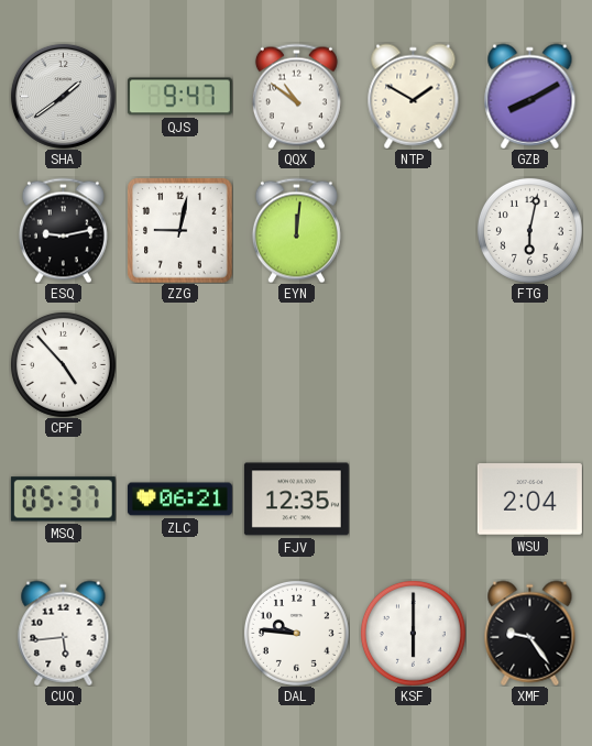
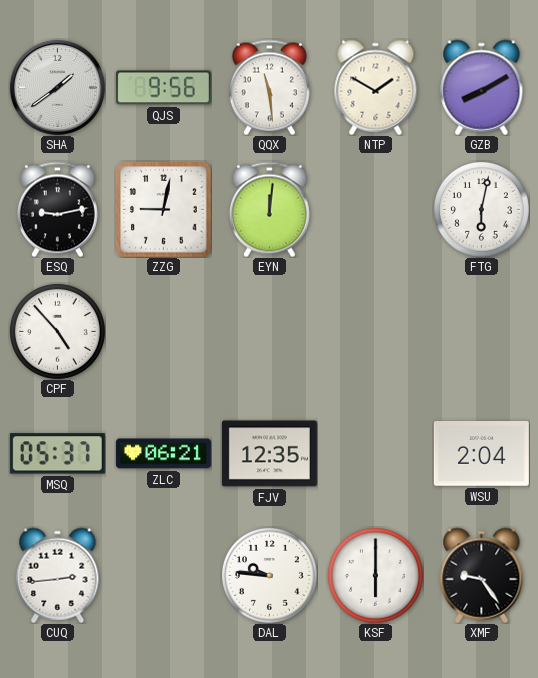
QJS: 9:47 -> 9:56 (163, 88)
QQX: 10:51 -> 11:29 (269, 87)
CUQ: 5:44 -> 2:44 (58, 575)
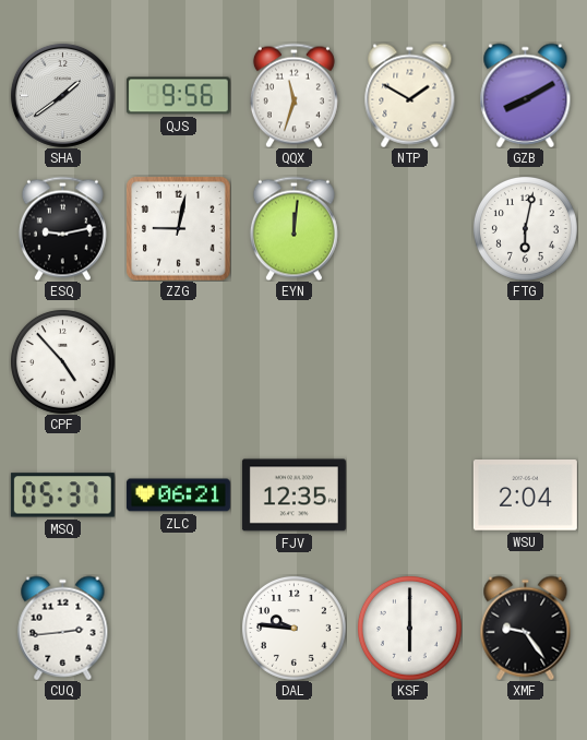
QQX: 11:29 -> 11:33 (293, 95)
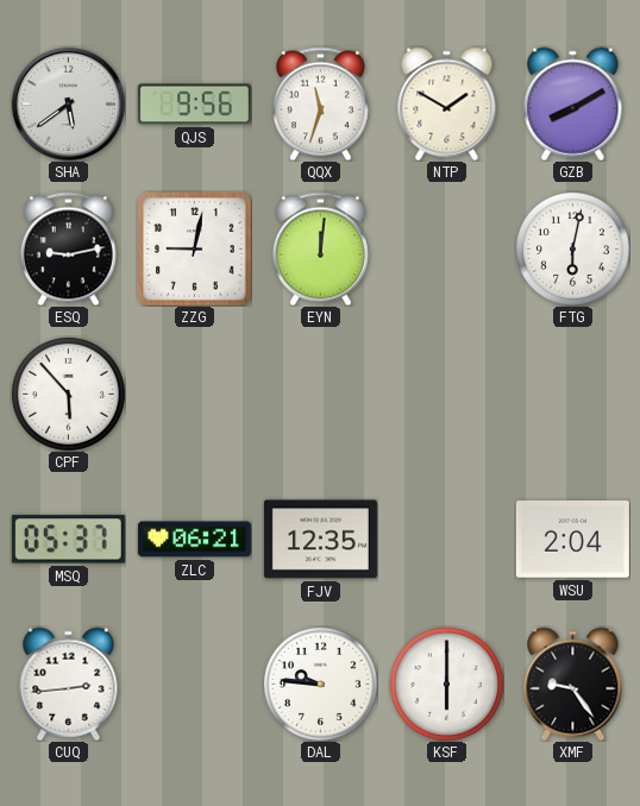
SHA: 1:39 -> 5:39 (68, 103)
CPF: 4:53 -> 5:53 (68, 393)
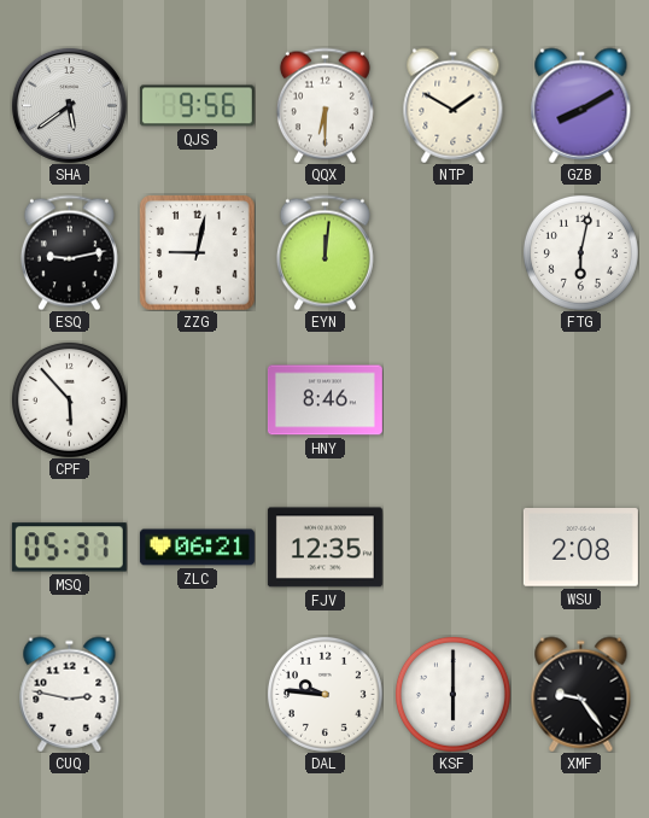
QQX: 11:33 -> 6:30 (324, 105)
HNY: none -> 8:46 (324, 401)
WSU: 2:04 -> 2:08 (580, 548)
CUQ: 2:44 -> 2:47 (70, 694)
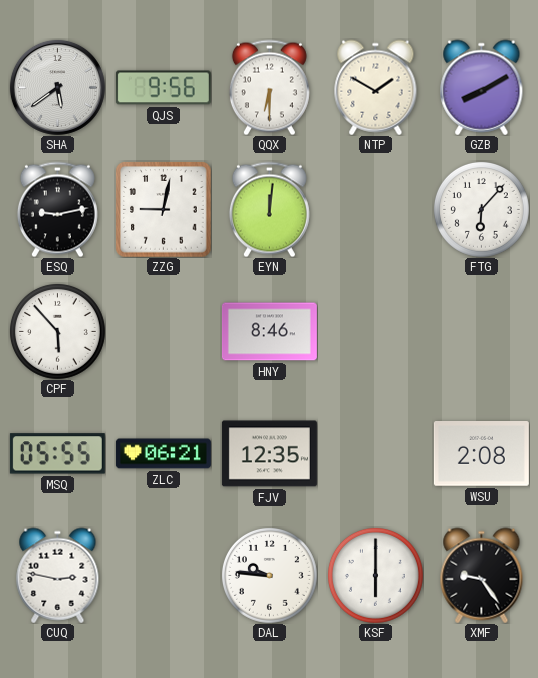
FTG: 6:02 -> 6:07 (481, 209)
MSQ: 05:37 -> 05:55 (57, 454)
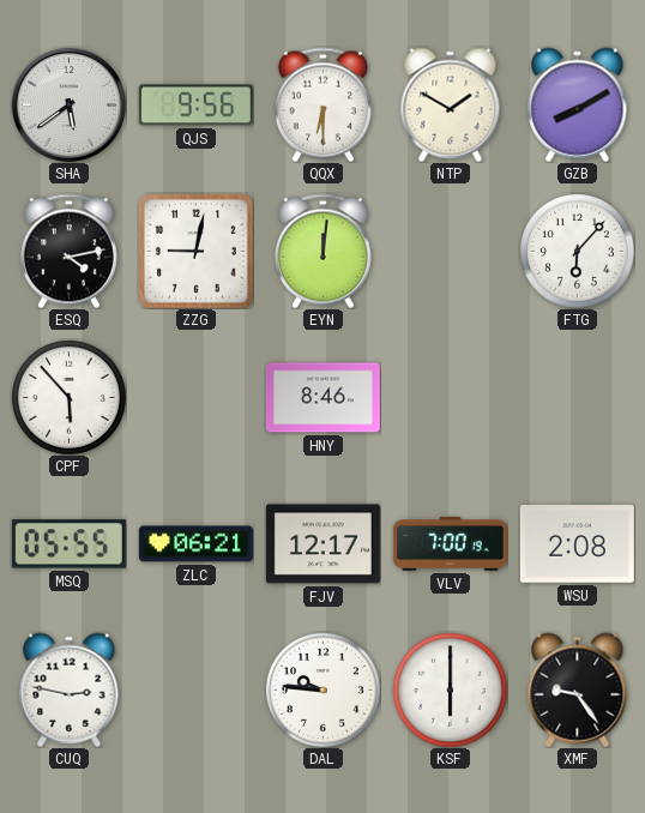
ESQ: 9:13 -> 4:13 (68, 251)
FJV: 12:35 -> 12:17 (322, 544)
VLV: none -> 7:00 (450, 544)
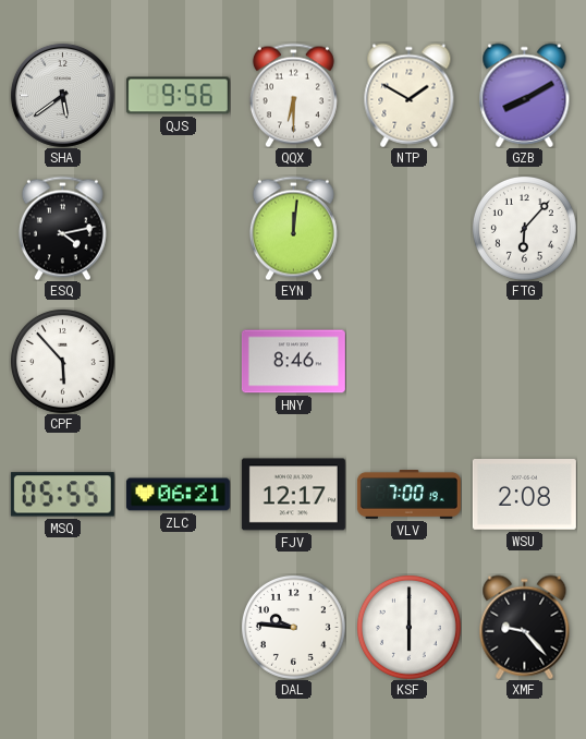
ZZG: 9:02 -> none (195, 251)
CUQ: 2:47 -> none (70, 689)
XMF: 9:24 -> 9:23 (525, 627)
